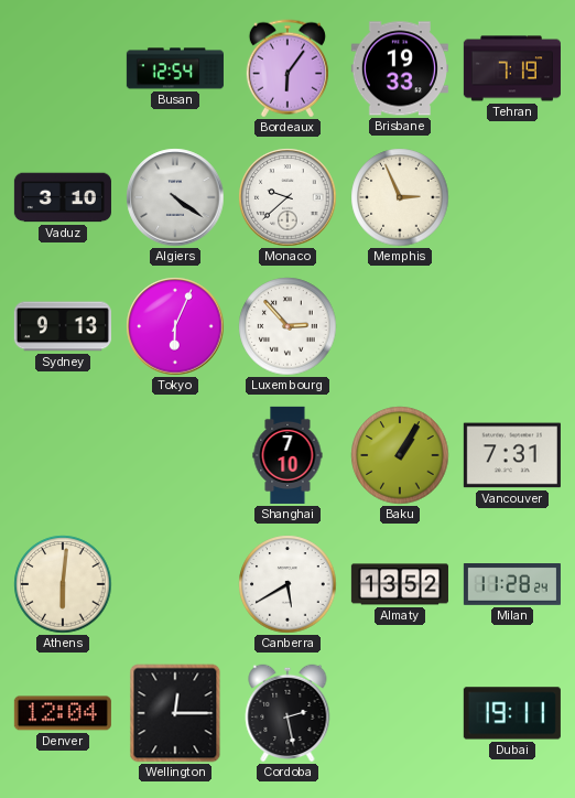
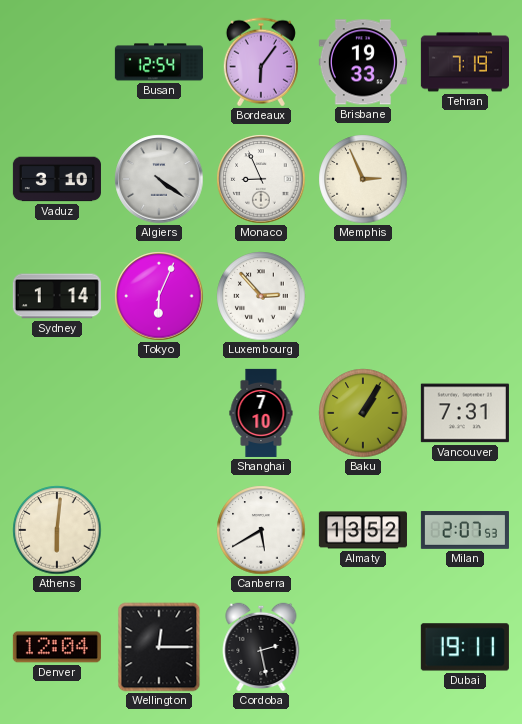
Monaco: 9:38 -> 8:56 (261, 179)
Sydney: 9:13 -> 1:14 (57, 296)
Milan: 11:28 -> 2:07 (465, 531)
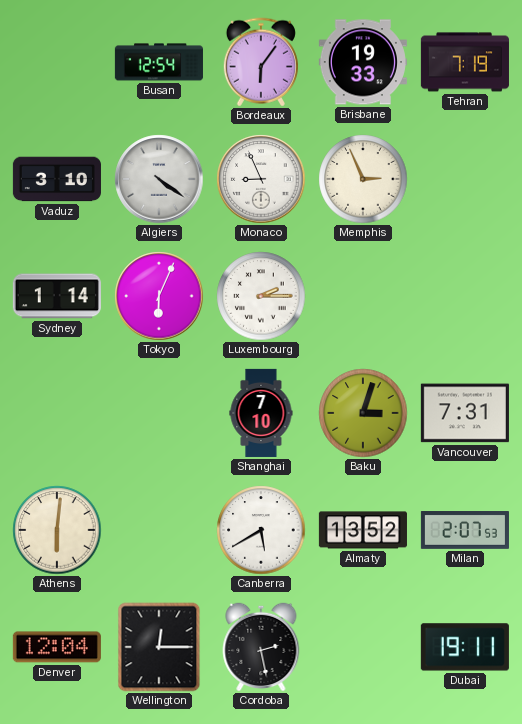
Luxembourg: 2:53 -> 2:15 (261, 296)
Baku: 1:05 -> 3:03 (363, 413)
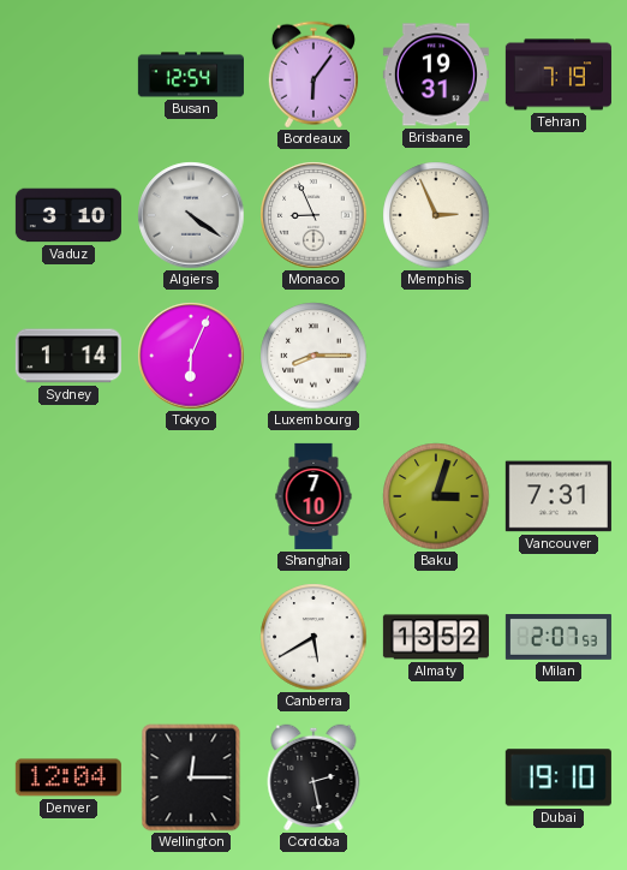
Brisbane: 19:33 -> 19:31 (436, 75)
Luxembourg: 2:15 -> 8:15 (313, 356)
Athens: 6:01 -> none (57, 530)
Dubai: 19:11 -> 19:10 (559, 777)
